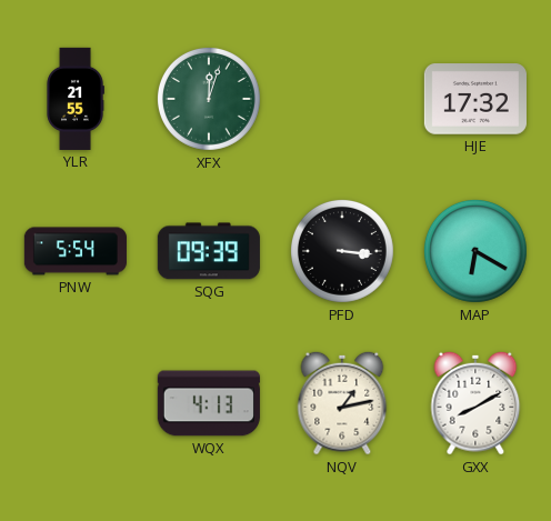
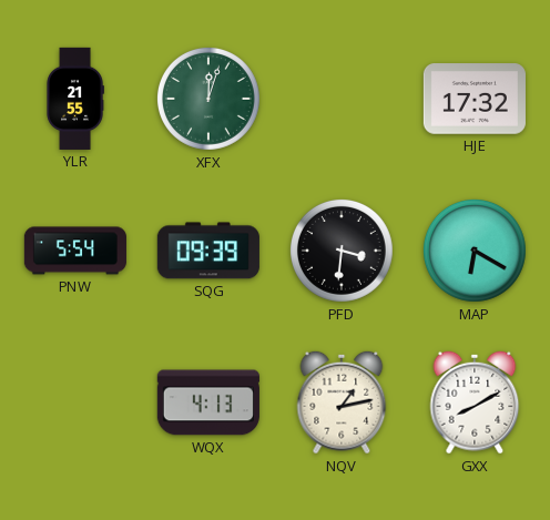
PFD: 3:16 -> 3:31 (342, 251)
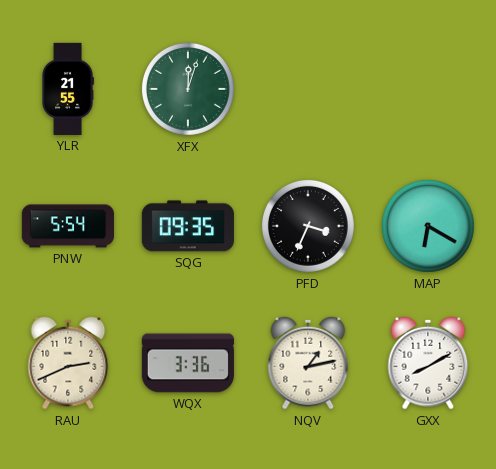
HJE: 17:32 -> none (475, 99)
SQG: 09:39 -> 09:35 (188, 226)
PFD: 3:31 -> 3:34 (308, 226)
RAU: none -> 2:41 (68, 363)
WQX: 4:13 -> 3:36 (188, 363)
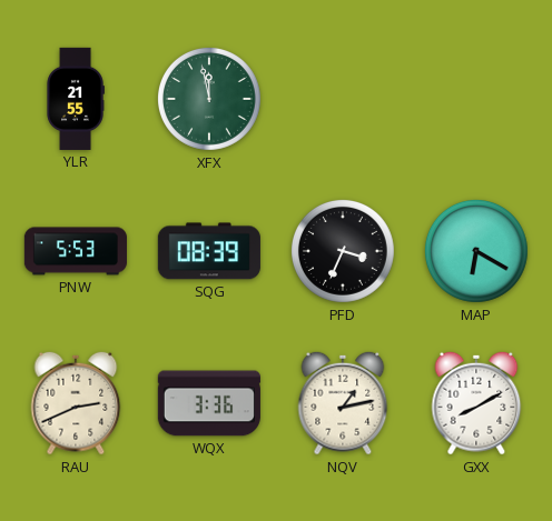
XFX: 12:03 -> 11:58 (209, 99)
PNW: 5:54 -> 5:53 (76, 251)
SQG: 09:35 -> 08:39 (209, 251)
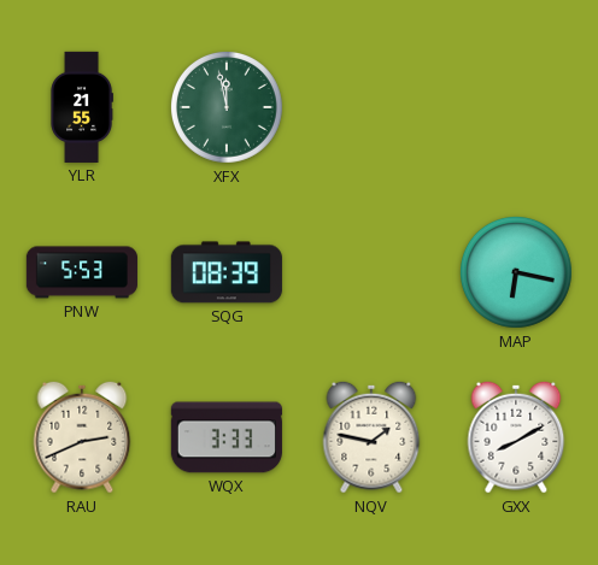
PFD: 3:34 -> none (343, 251)
MAP: 6:20 -> 6:17 (516, 272)
WQX: 3:36 -> 3:33 (227, 437)
NQV: 1:13 -> 1:47 (371, 437)
